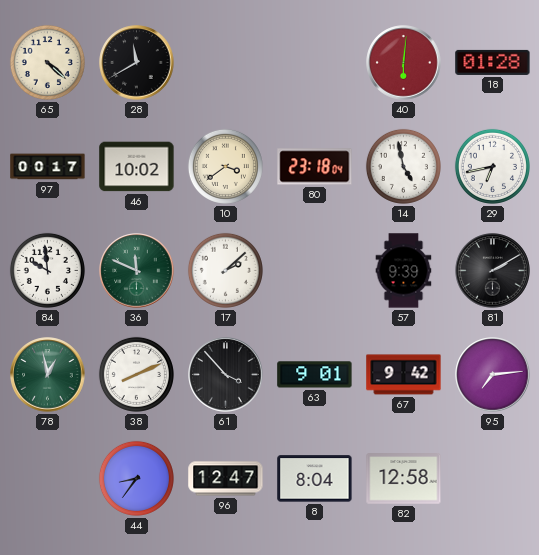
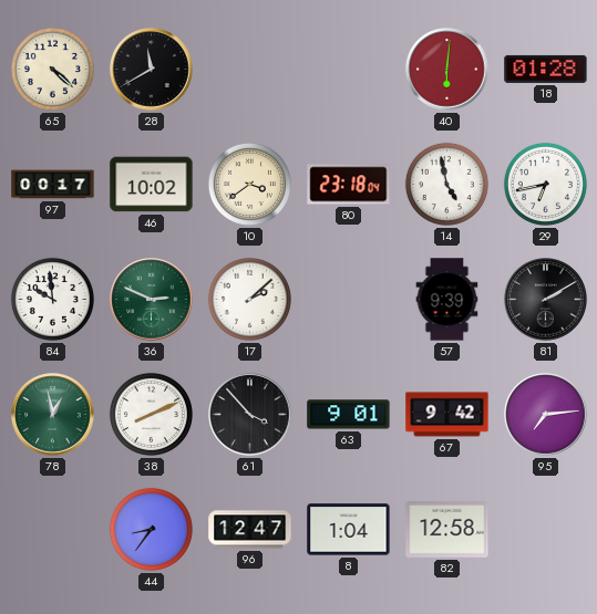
36: 11:49 -> 2:49 (152, 300)
8: 8:04 -> 1:04 (349, 530)
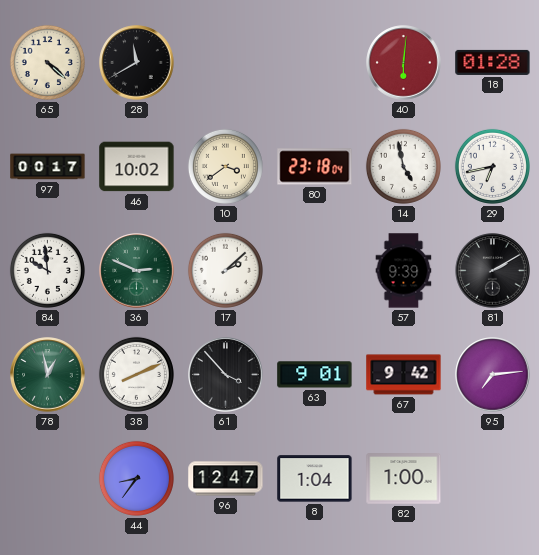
82: 12:58 -> 1:00 (404, 479)
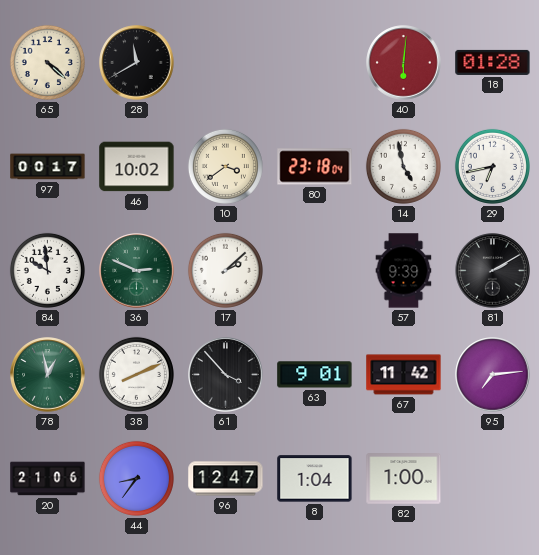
67: 9:42 -> 11:42 (404, 375)
20: none -> 21:06 (48, 479)
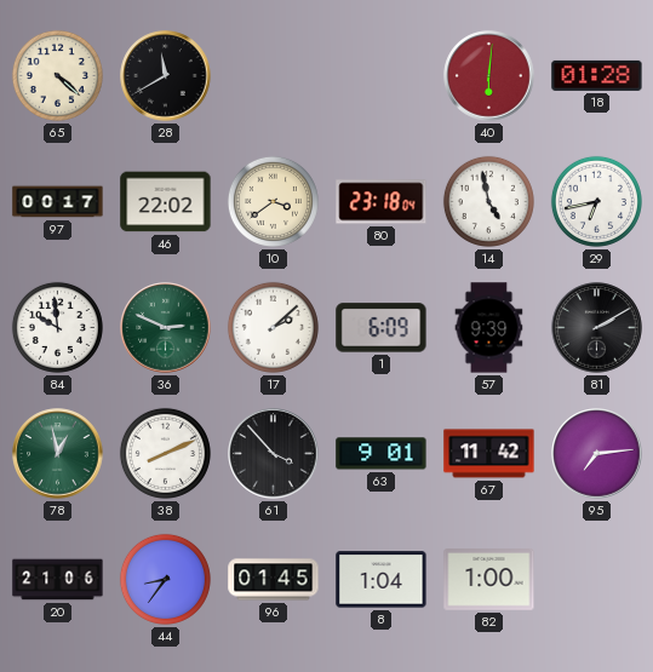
46: 10:02 -> 22:02 (166, 202)
1: none -> 6:09 (382, 328)
96: 12:47 -> 01:45 (274, 580)
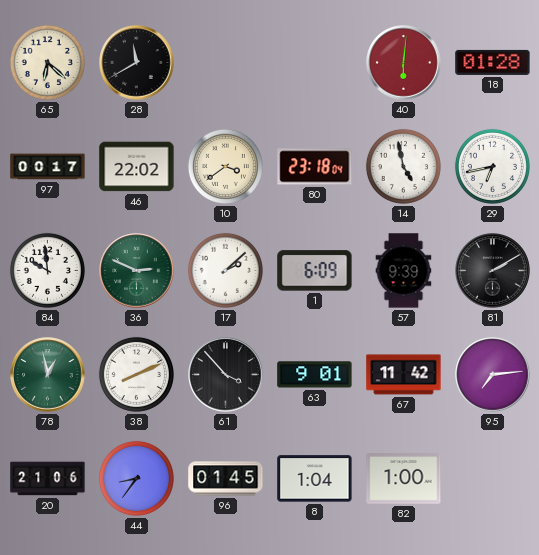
65: 4:22 -> 6:22 (47, 62)
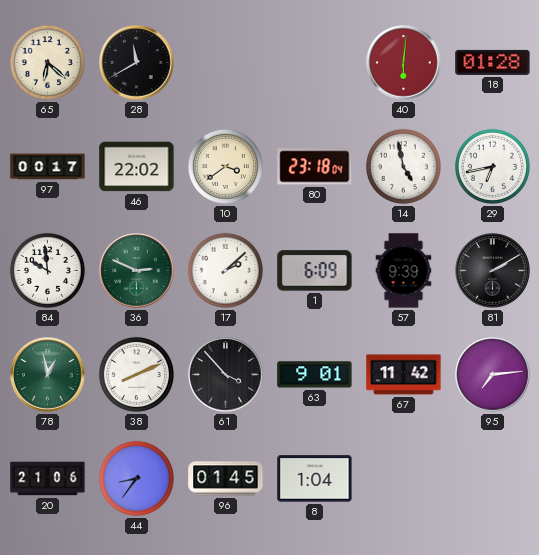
82: 1:00 -> none (404, 479)
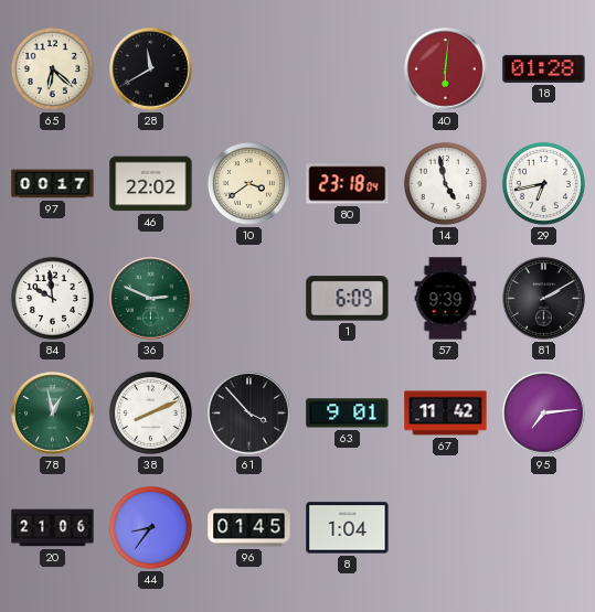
17: 2:08 -> none (225, 270)
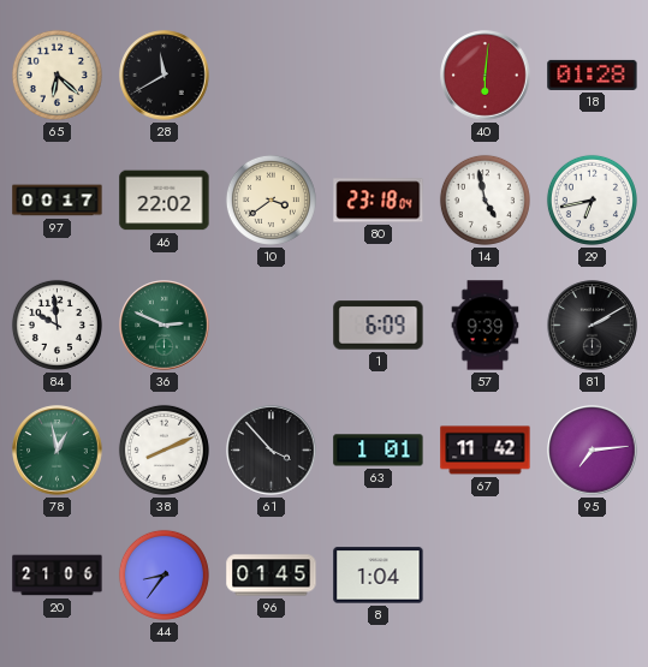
63: 9:01 -> 1:01 (379, 451)
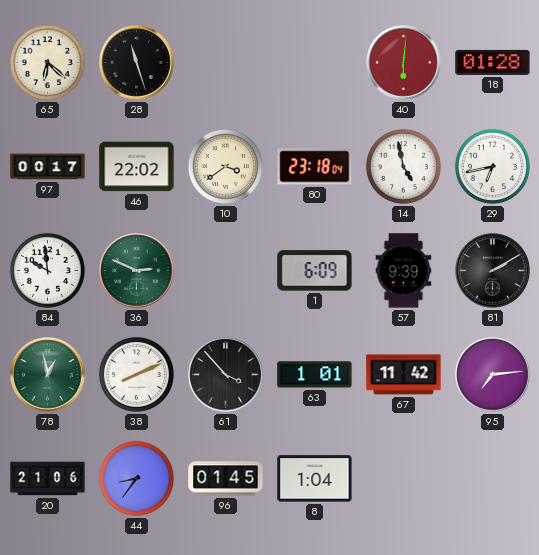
28: 11:40 -> 11:27 (137, 63)
